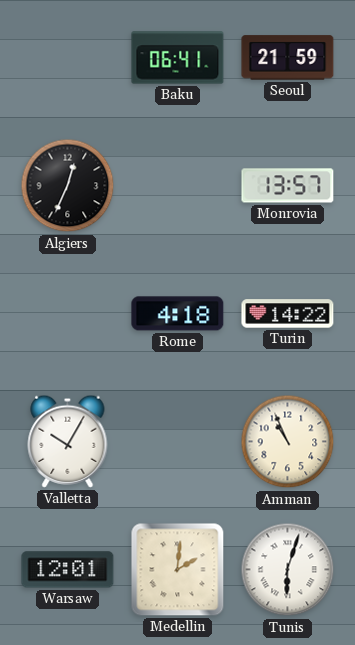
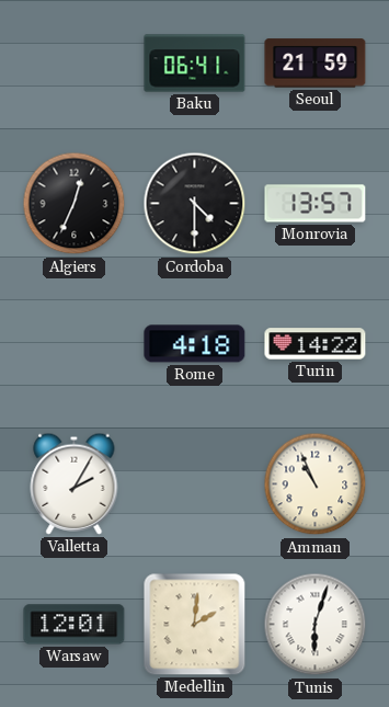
Cordoba: none -> 4:30 (195, 204)
Valletta: 10:05 -> 2:05 (75, 483)
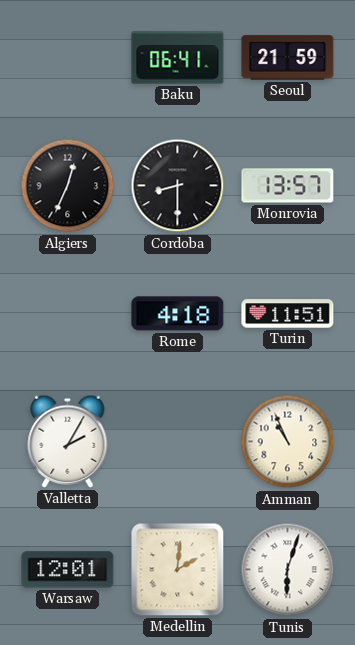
Cordoba: 4:30 -> 8:30 (178, 186)
Turin: 14:22 -> 11:51 (288, 314)
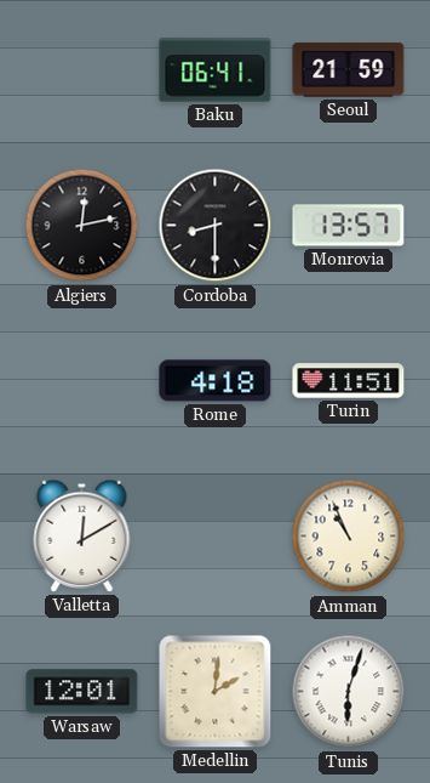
Algiers: 12:34 -> 12:13 (82, 226)
Valletta: 2:05 -> 12:10 (82, 535)
